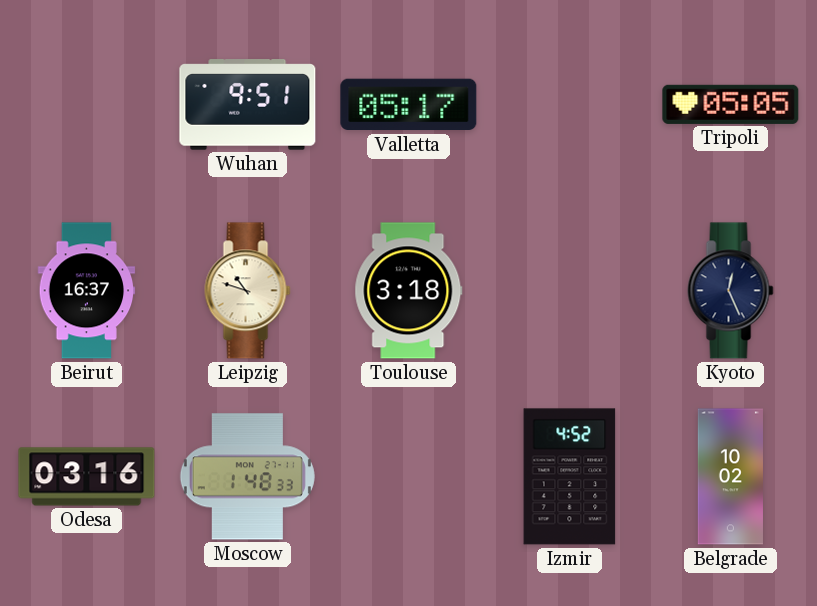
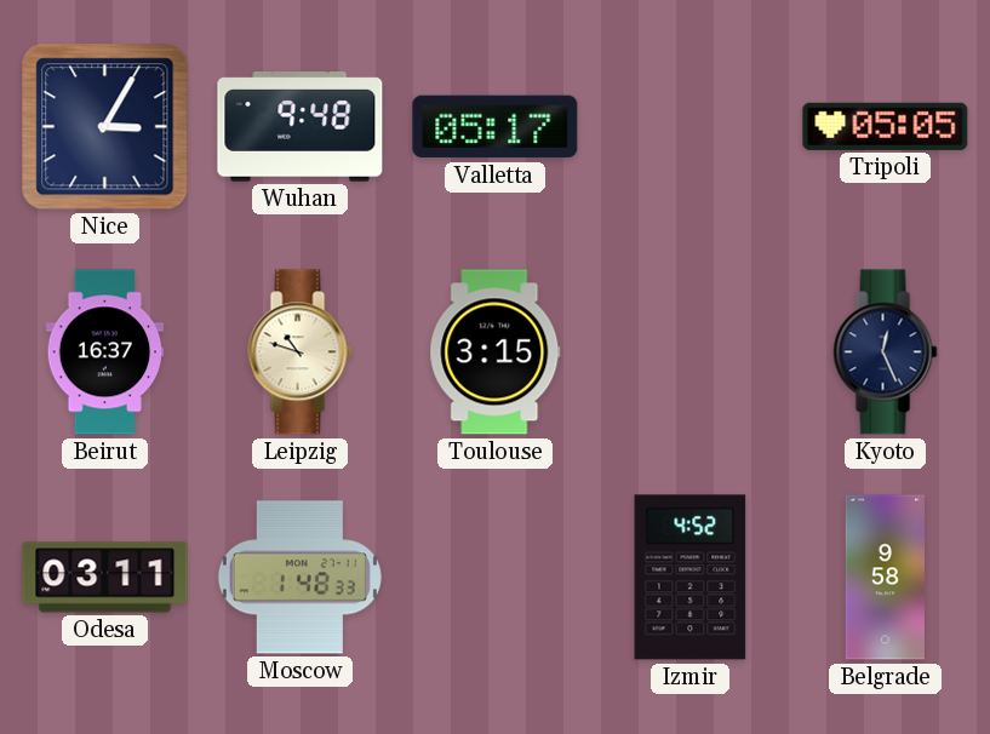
Nice: none -> 3:05 (105, 127)
Wuhan: 9:51 -> 9:48 (301, 127)
Toulouse: 3:18 -> 3:15 (496, 352)
Odesa: 03:16 -> 03:11 (105, 578)
Belgrade: 10:02 -> 9:58 (885, 578)
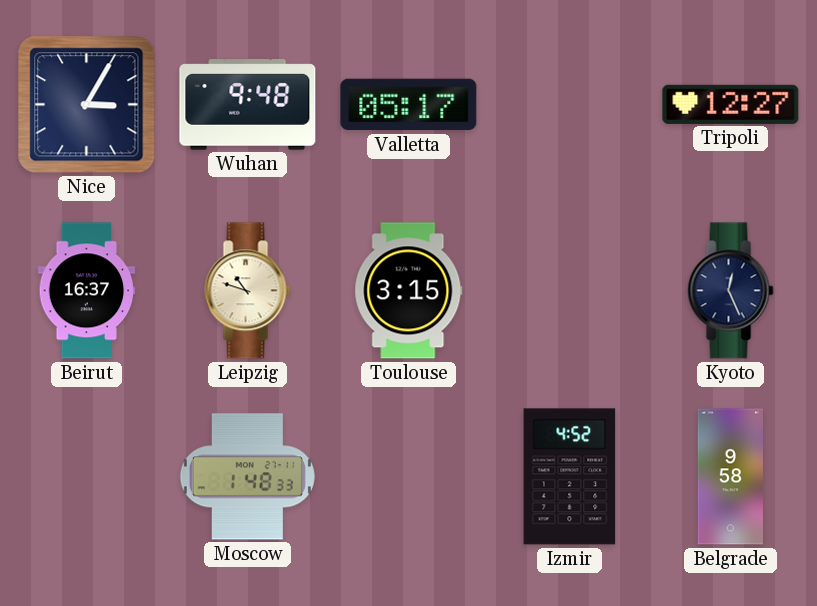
Tripoli: 05:05 -> 12:27 (731, 104)
Odesa: 03:11 -> none (105, 578)
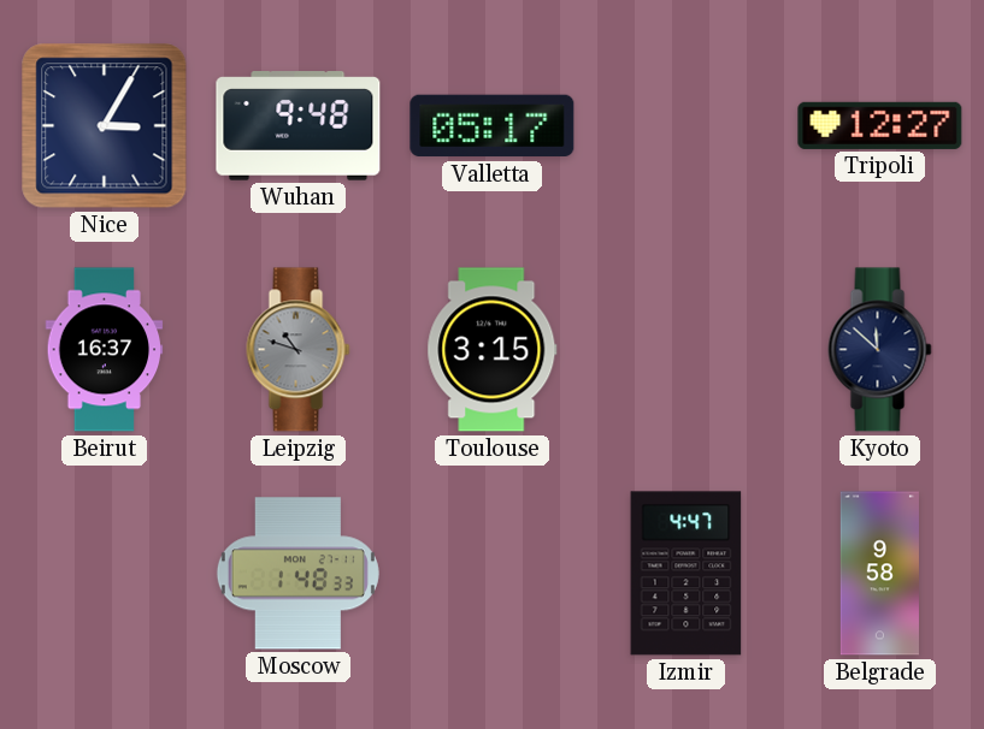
Leipzig dial: cream -> grey (299, 350)
Kyoto: 12:26 -> 11:52 (880, 350)
Izmir: 4:52 -> 4:47 (687, 574)
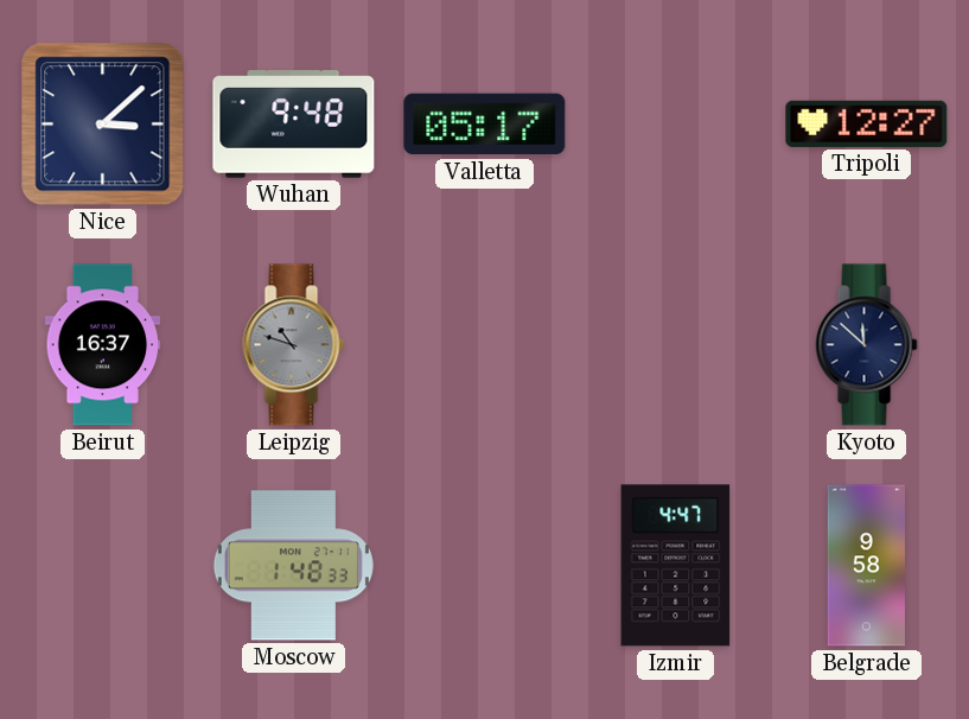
Nice: 3:05 -> 3:08 (103, 125)
Toulouse: 3:15 -> none (493, 350)
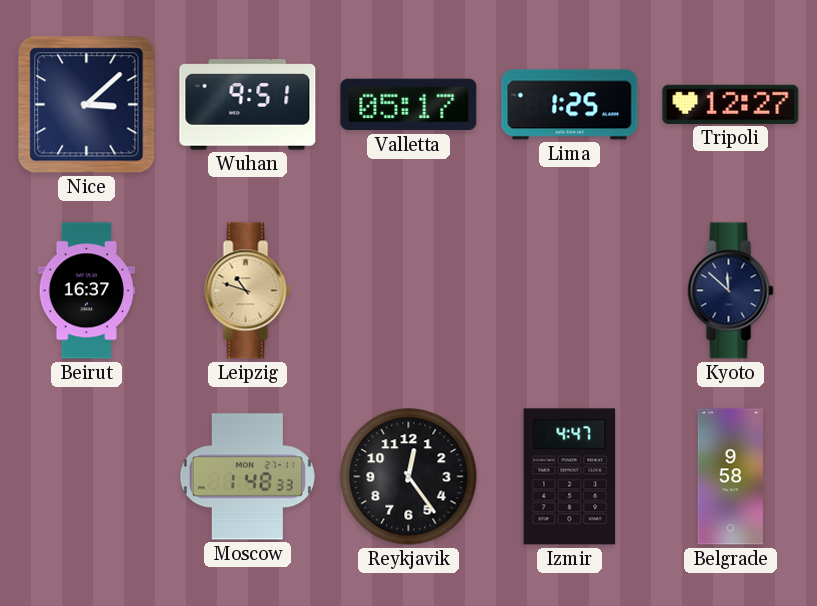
Wuhan: 9:48 -> 9:51 (248, 105)
Lima: none -> 1:25 (570, 105)
Leipzig dial: grey -> champagne (248, 291)
Reykjavik: none -> 12:24 (409, 477)
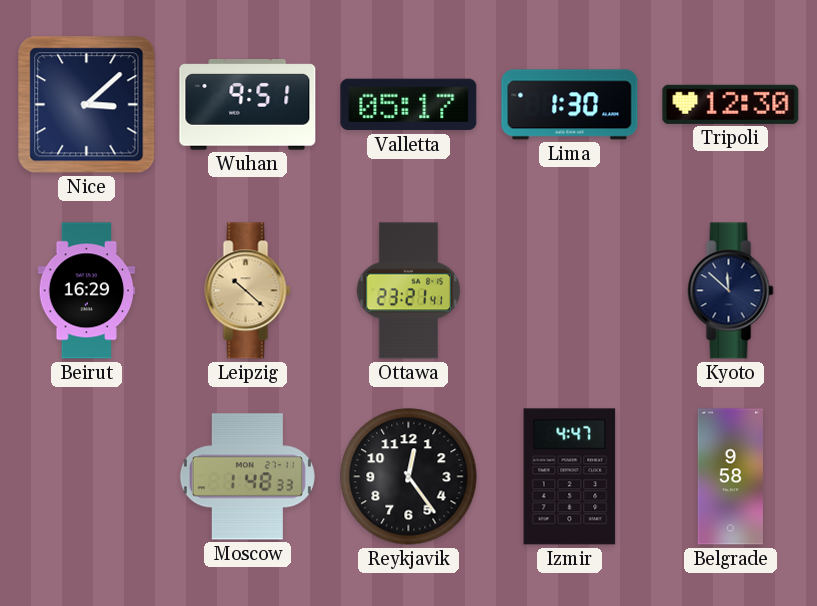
Lima: 1:25 -> 1:30 (570, 105)
Tripoli: 12:27 -> 12:30 (731, 104)
Beirut: 16:37 -> 16:29 (87, 291)
Leipzig: 10:48 -> 10:22 (248, 291)
Ottawa: none -> 23:21 (408, 291)
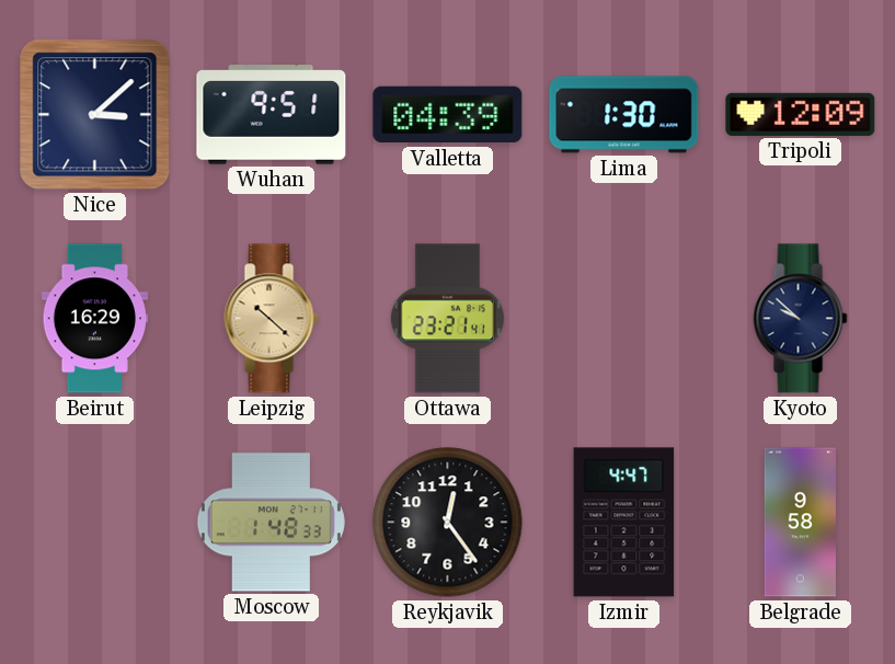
Valletta: 05:17 -> 04:39 (448, 115)
Tripoli: 12:30 -> 12:09 (801, 114)
Kyoto: 11:52 -> 9:52 (801, 319)
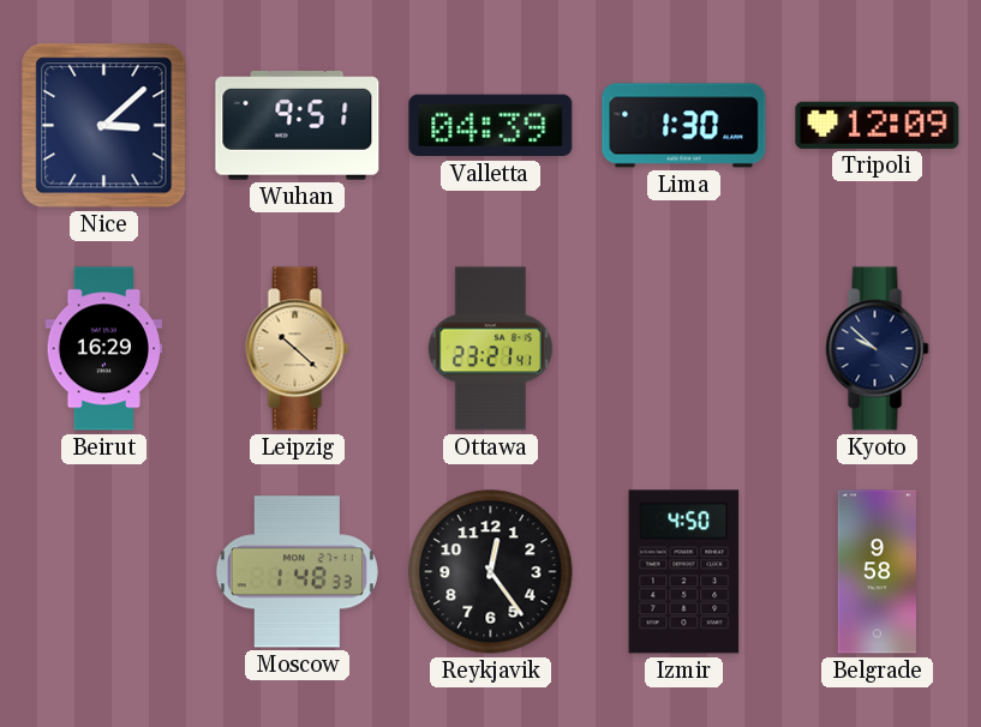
Izmir: 4:47 -> 4:50 (684, 572)
